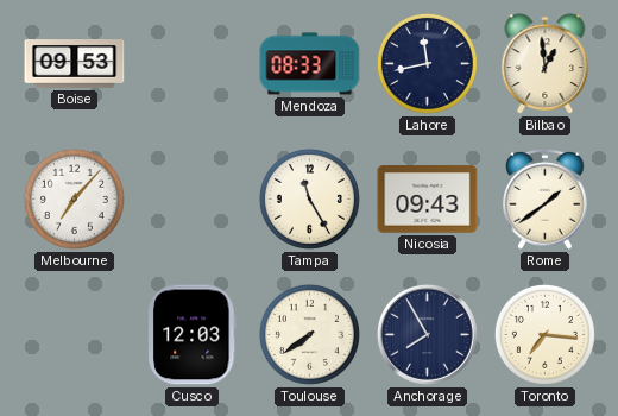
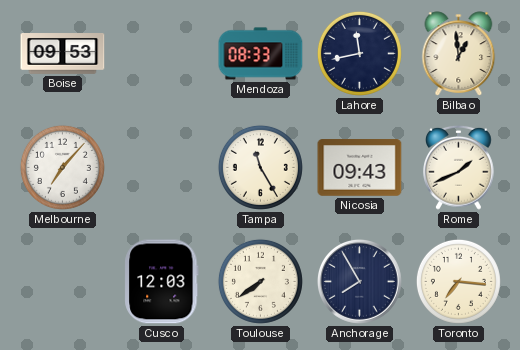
Rome: 1:39 -> 1:41 (459, 167)
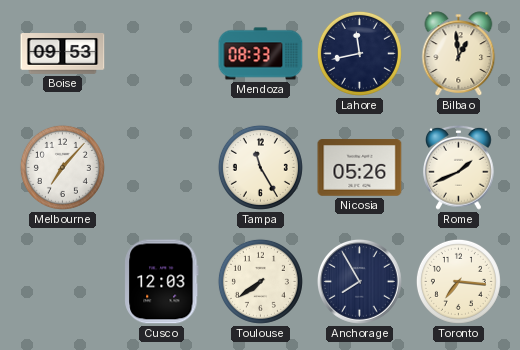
Nicosia: 09:43 -> 05:26 (360, 168)
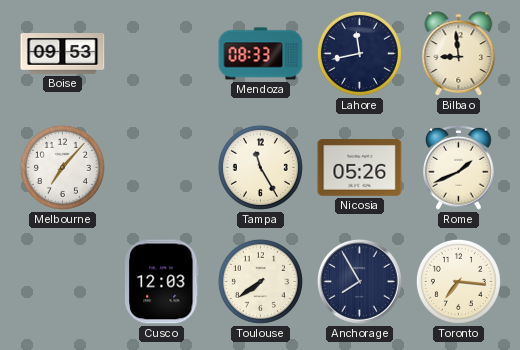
Bilbao: 12:59 -> 8:59 (459, 54)
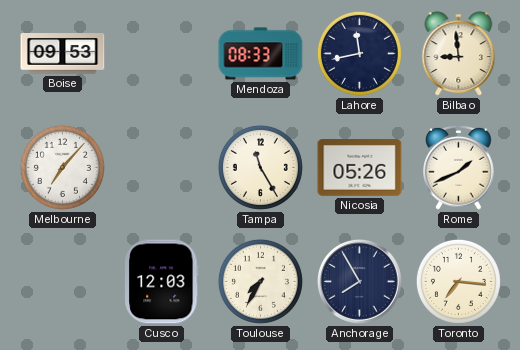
Toulouse: 7:39 -> 7:35 (260, 281)
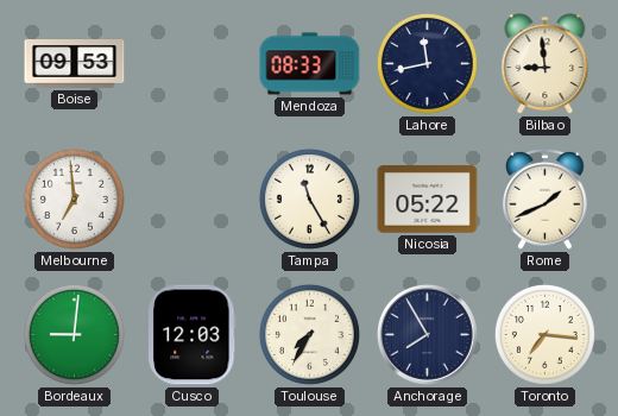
Melbourne: 7:07 -> 6:59 (74, 198)
Nicosia: 05:26 -> 05:22 (428, 200)
Bordeaux: none -> 9:01 (74, 334)
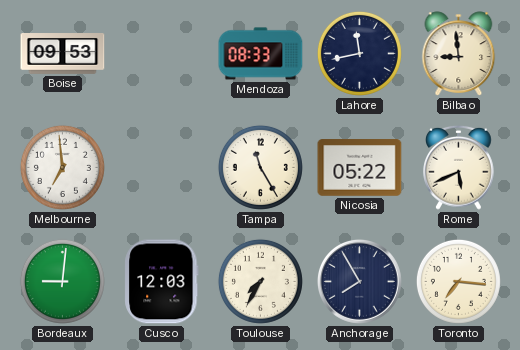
Rome: 1:41 -> 5:41 (459, 167)
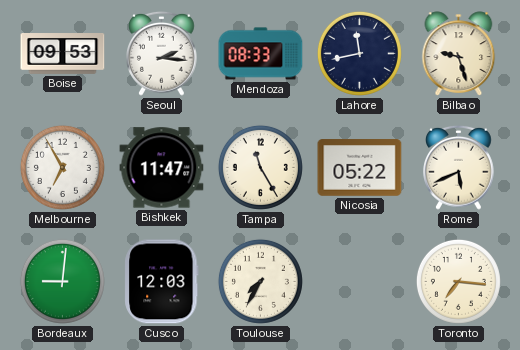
Seoul: none -> 2:16 (162, 53)
Bilbao: 8:59 -> 9:27 (459, 54)
Melbourne: 6:59 -> 6:55 (62, 167)
Bishkek: none -> 11:47 (162, 168)
Anchorage: 7:55 -> none (359, 281)
